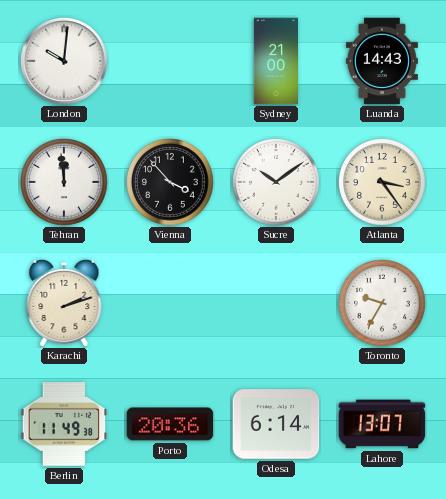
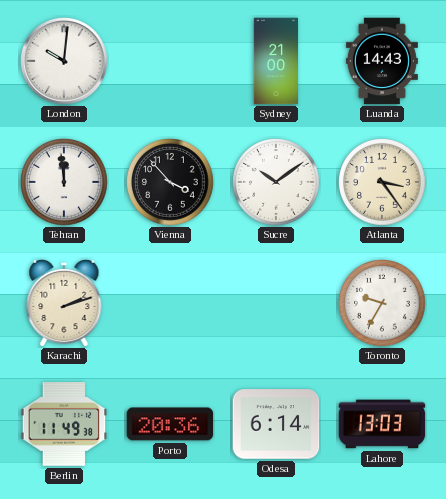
Lahore: 13:07 -> 13:03 (382, 424)
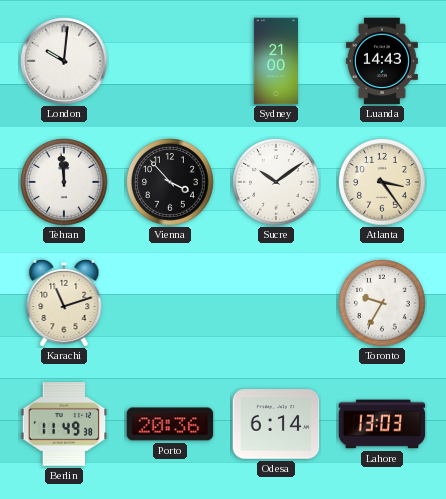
Karachi: 2:12 -> 11:12 (64, 303)
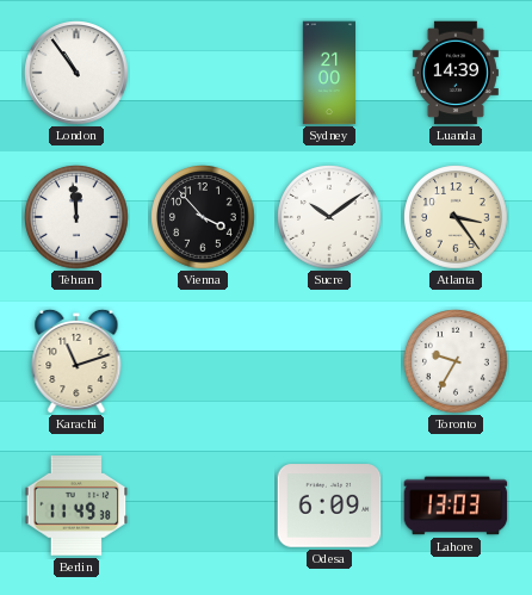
London: 10:01 -> 10:54 (76, 73)
Luanda: 14:43 -> 14:39 (456, 73)
Porto: 20:36 -> none (170, 424)
Odesa: 6:14 -> 6:09 (329, 506)
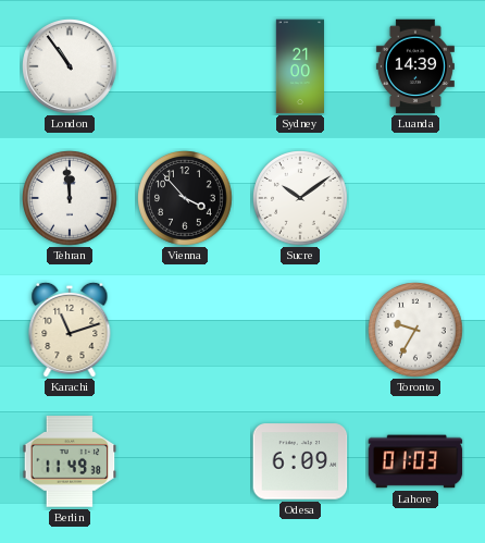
Atlanta: 3:24 -> none (456, 217)
Lahore: 13:03 -> 01:03 (415, 461)
